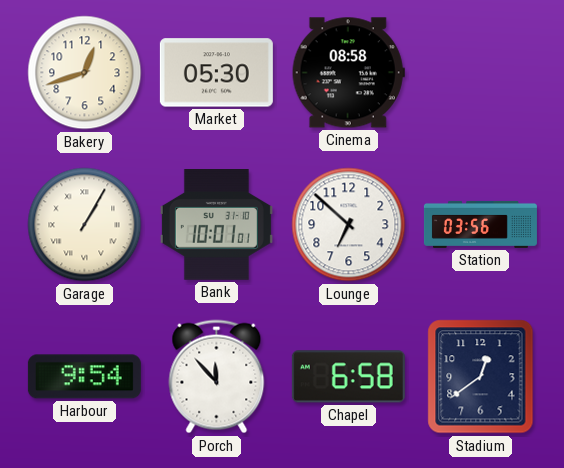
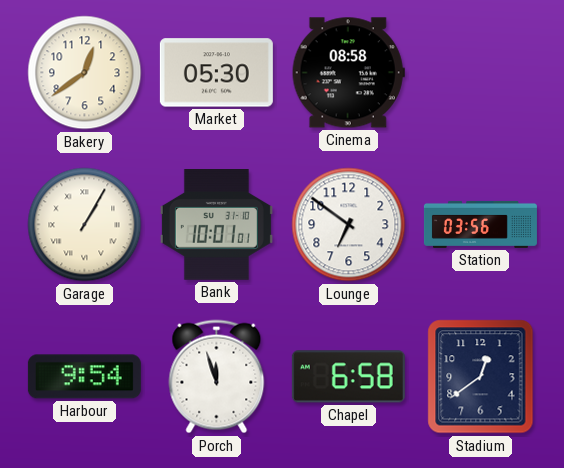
Bakery: 12:42 -> 12:39 (85, 73)
Lounge: 6:52 -> 6:51 (349, 225)
Porch: 11:53 -> 11:57 (217, 377)
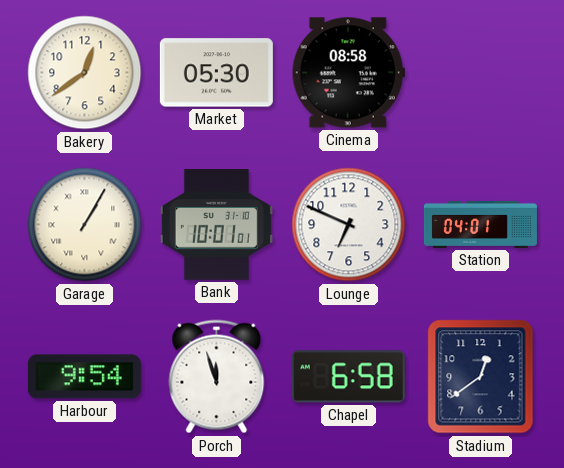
Lounge: 6:51 -> 6:49 (349, 225)
Station: 03:56 -> 04:01 (480, 224)
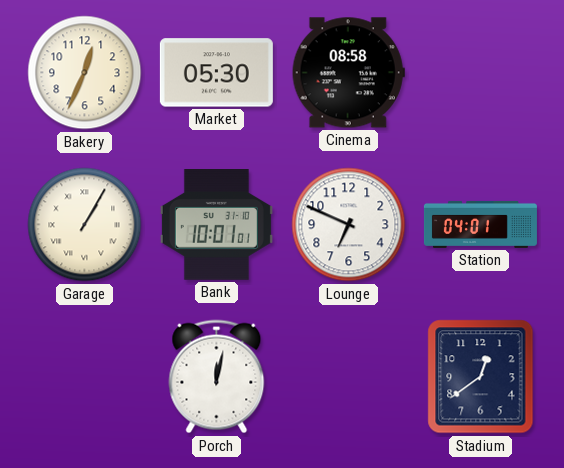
Bakery: 12:39 -> 12:34 (85, 73)
Harbour: 9:54 -> none (84, 377)
Porch: 11:57 -> 12:02 (217, 377)
Chapel: 6:58 -> none (348, 377)
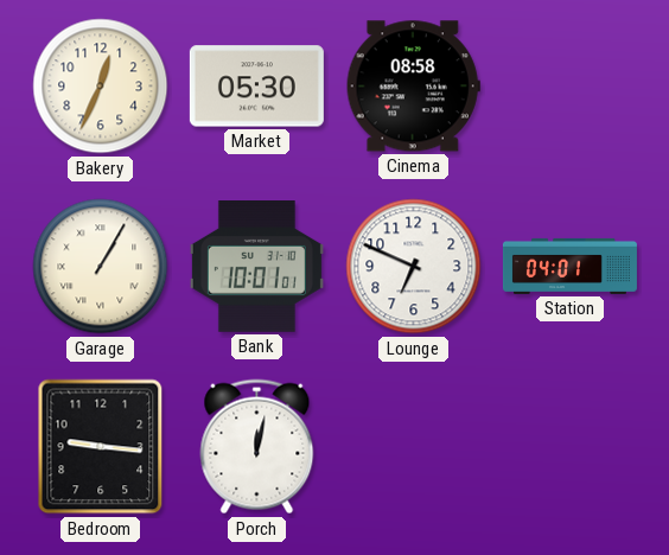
Bedroom: none -> 9:16 (101, 447)
Stadium: 12:39 -> none (481, 377)
